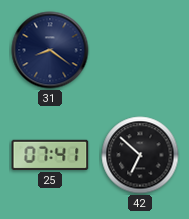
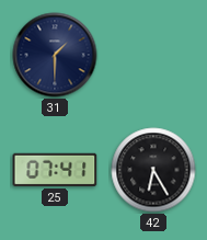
31: 8:21 -> 1:30 (55, 55)
42: 6:52 -> 6:25 (153, 170)
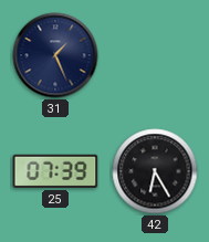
31: 1:30 -> 1:26 (55, 55)
25: 07:41 -> 07:39 (55, 171)
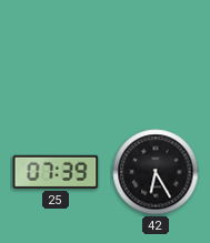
31: 1:26 -> none (55, 55)
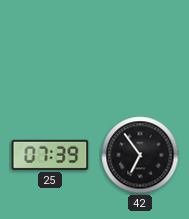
42: 6:25 -> 6:54 (140, 155)
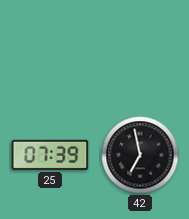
42: 6:54 -> 6:58 (140, 155)
